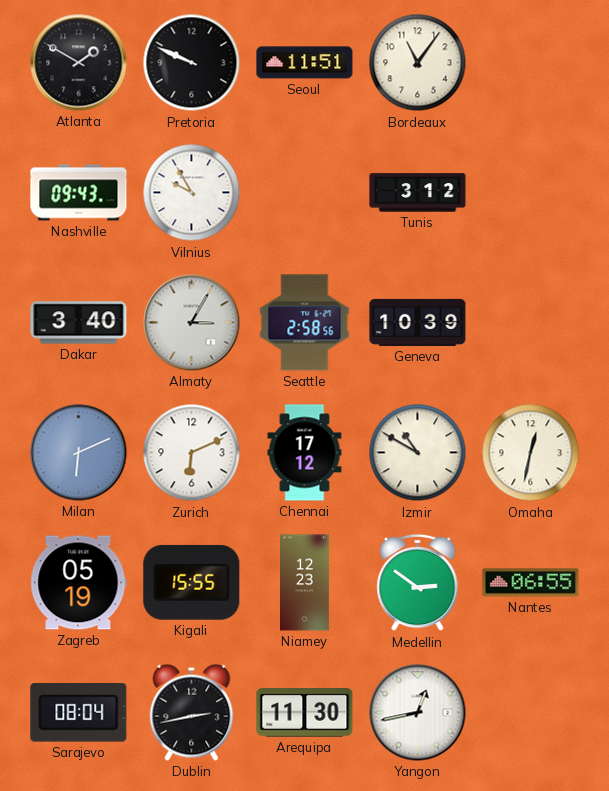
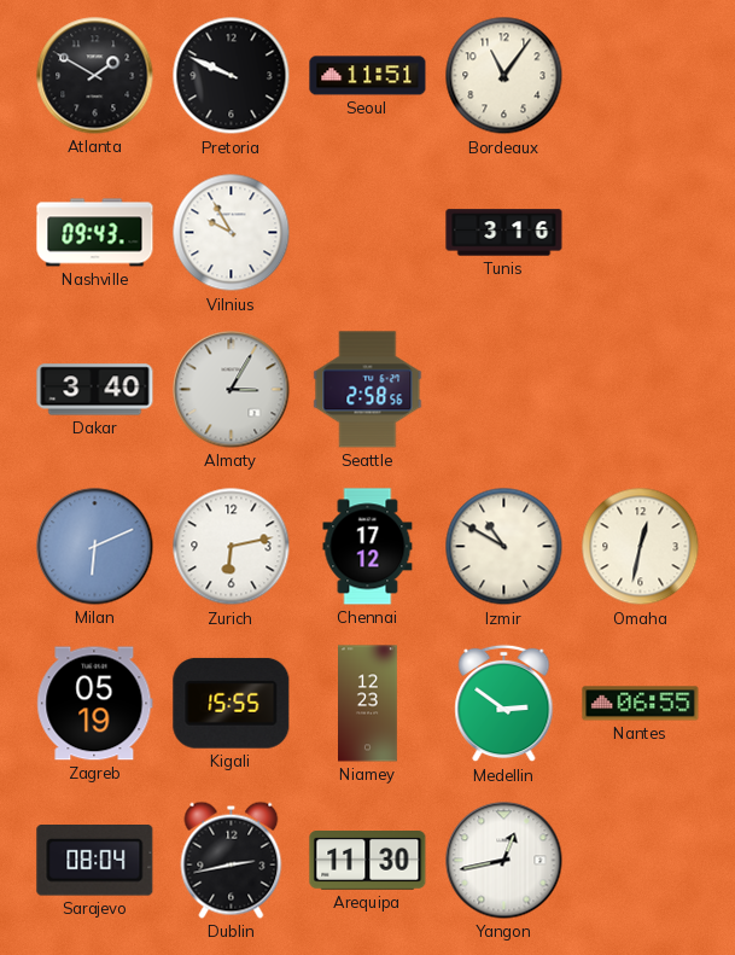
Tunis: 3:12 -> 3:16 (504, 233)
Geneva: 10:39 -> none (418, 322)
Zurich: 6:11 -> 6:13 (232, 547)
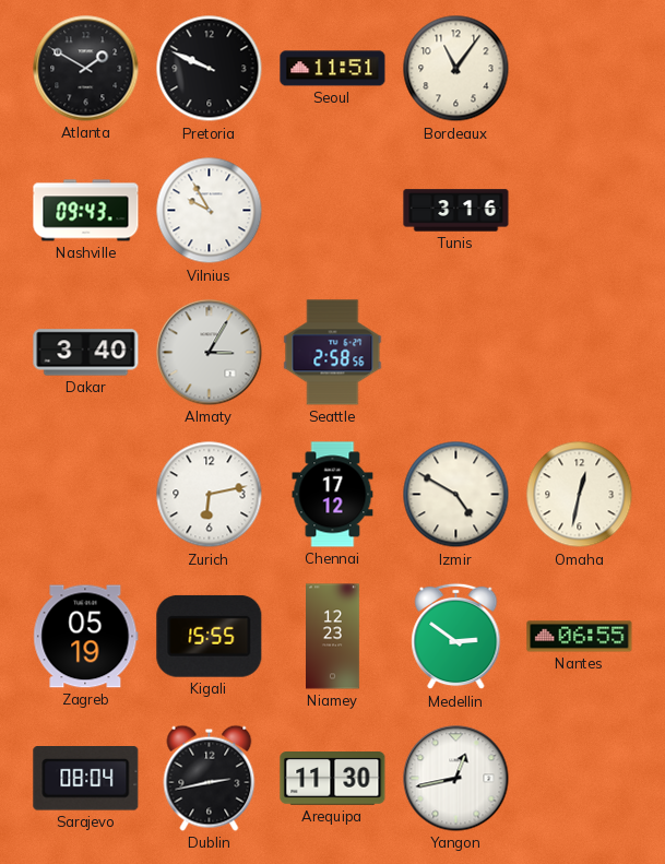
Milan: 6:11 -> none (95, 547)
Izmir: 10:50 -> 4:50 (456, 495)
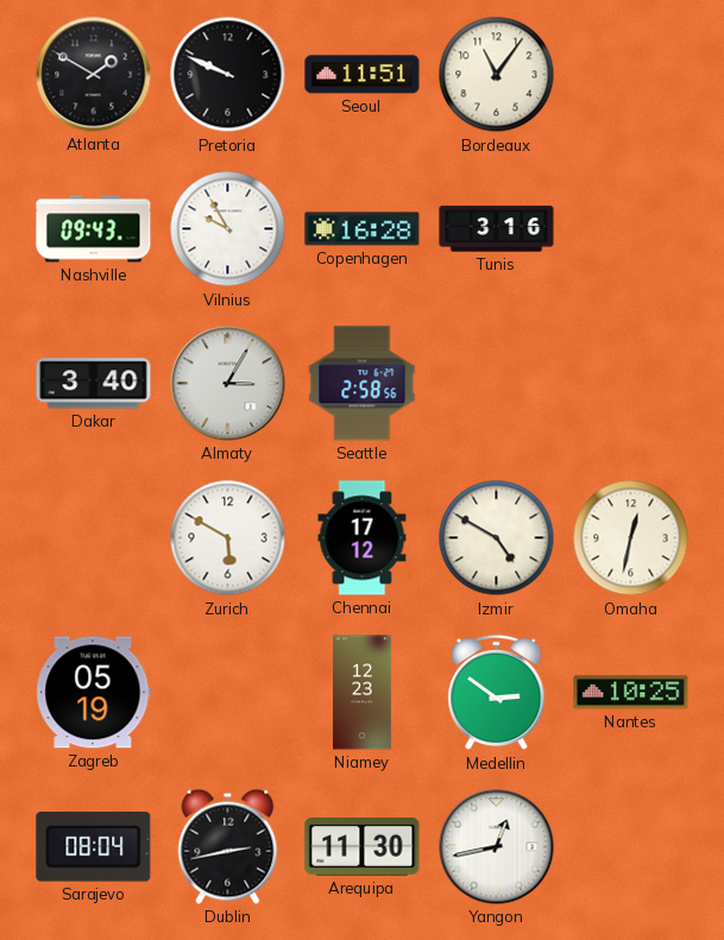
Copenhagen: none -> 16:28 (363, 229)
Zurich: 6:13 -> 5:50 (228, 538)
Kigali: 15:55 -> none (210, 636)
Nantes: 06:55 -> 10:25 (631, 693)
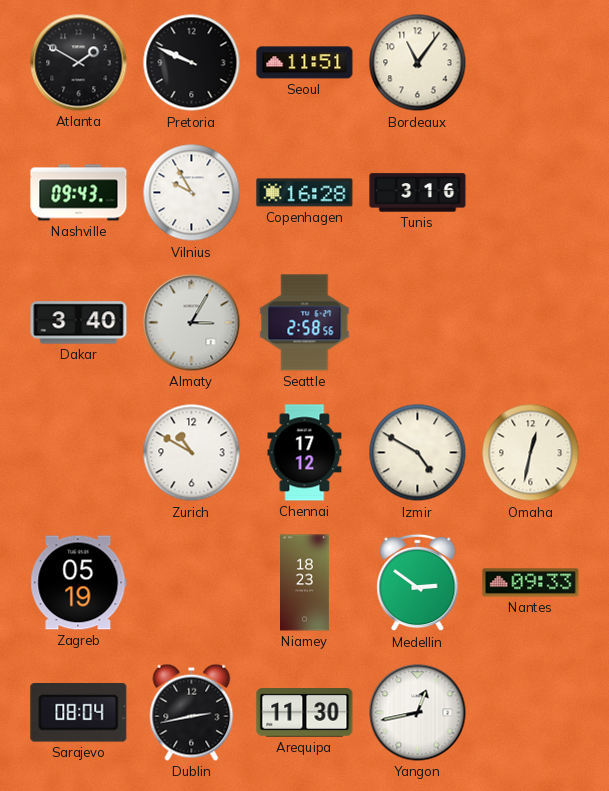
Zurich: 5:50 -> 10:50 (192, 453)
Niamey: 12:23 -> 18:23 (305, 583)
Nantes: 10:25 -> 09:33 (531, 583)
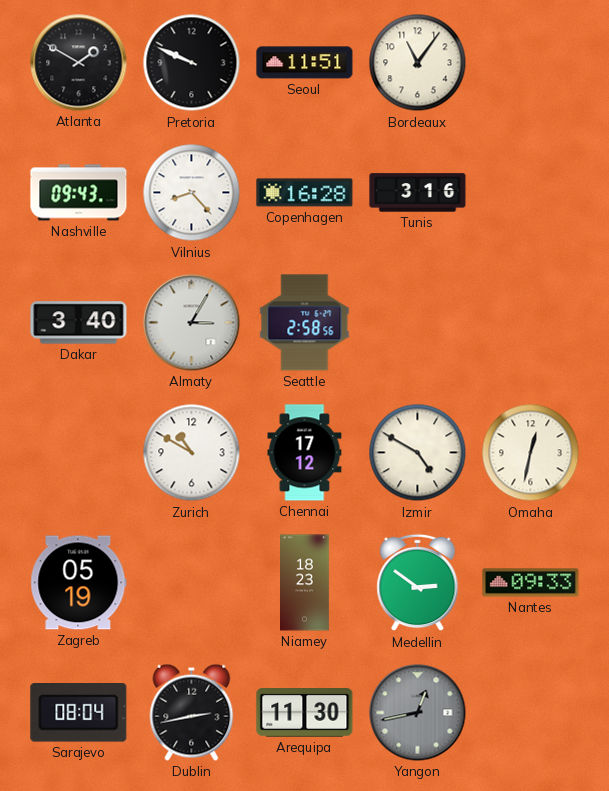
Vilnius: 9:55 -> 8:23 (192, 193)
Yangon dial: white -> grey (418, 713)
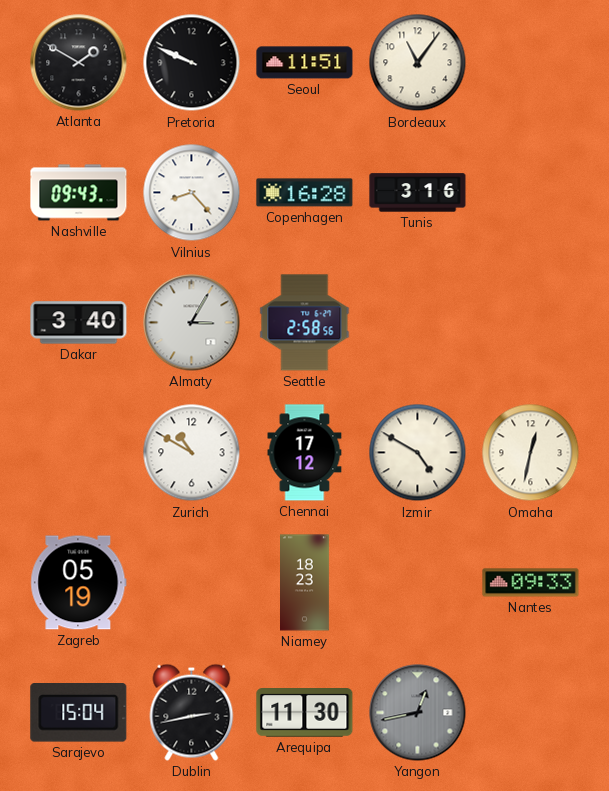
Medellin: 2:51 -> none (418, 583)
Sarajevo: 08:04 -> 15:04 (79, 713)
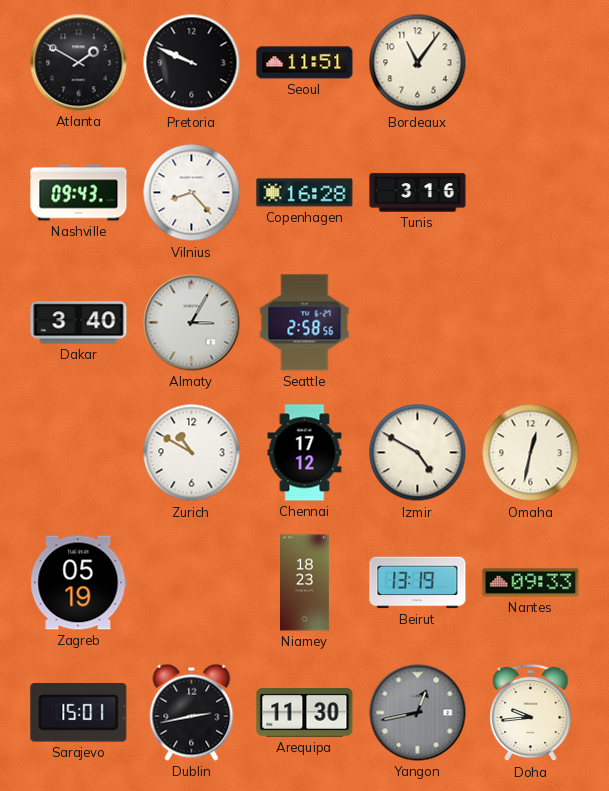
Beirut: none -> 13:19 (418, 583)
Sarajevo: 15:04 -> 15:01 (79, 713)
Doha: none -> 9:44 (531, 713)
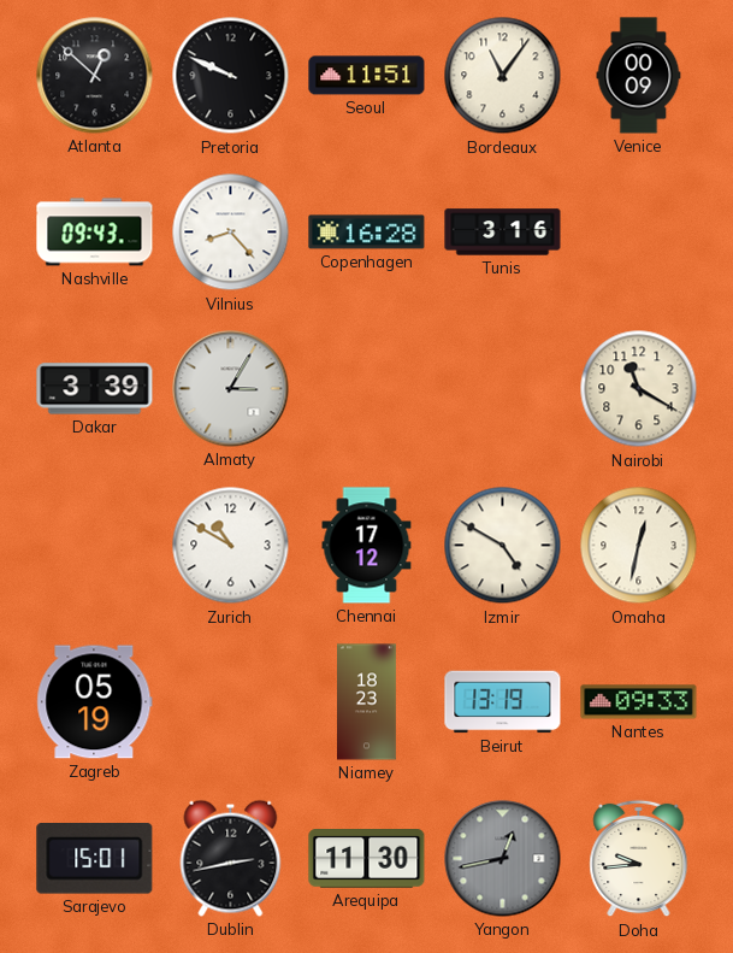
Atlanta: 1:50 -> 12:52 (95, 76)
Venice: none -> 00:09 (639, 76)
Dakar: 3:40 -> 3:39 (95, 389)
Seattle: 2:58 -> none (305, 323)
Nairobi: none -> 11:20 (639, 389)
